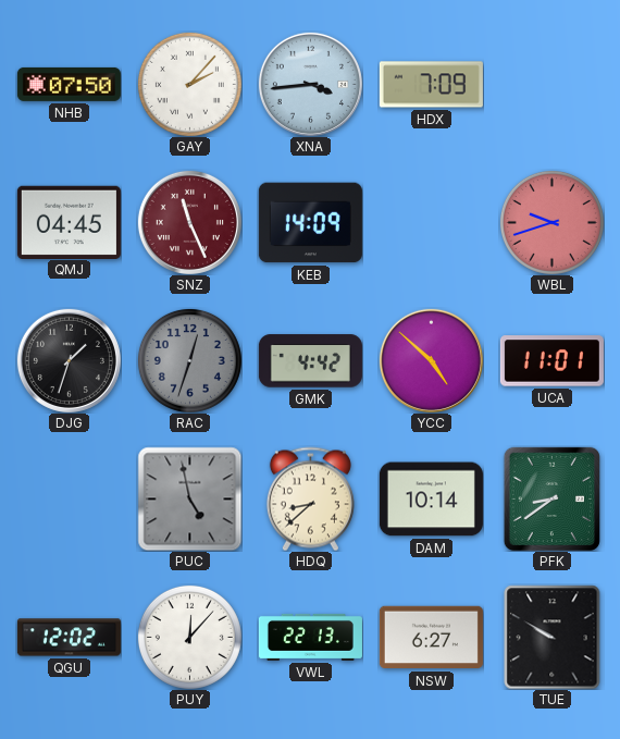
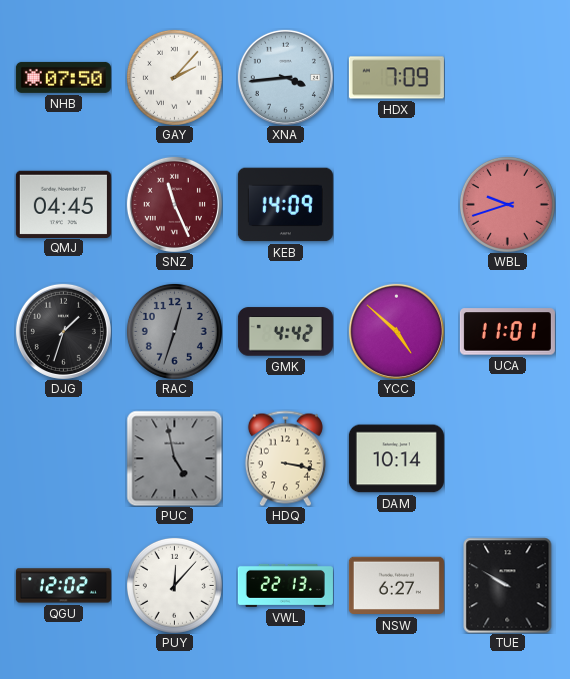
HDQ: 8:38 -> 3:17 (285, 458)
PFK: 8:39 -> none (551, 498)
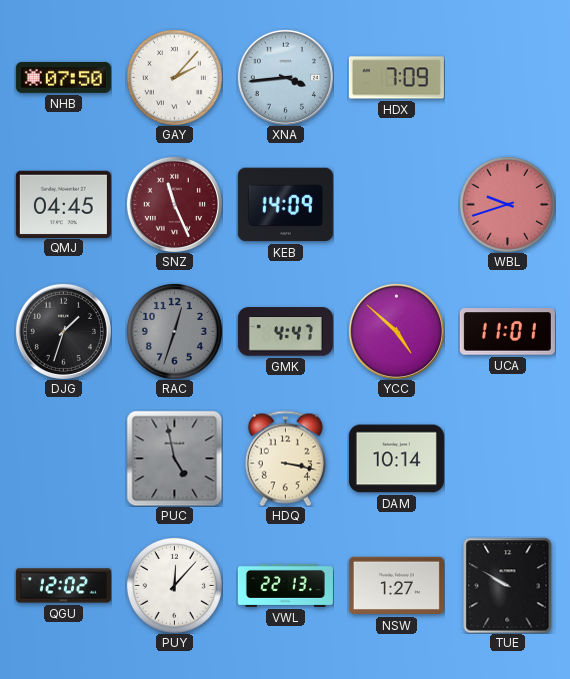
GMK: 4:42 -> 4:47 (285, 332)
NSW: 6:27 -> 1:27 (396, 586)
